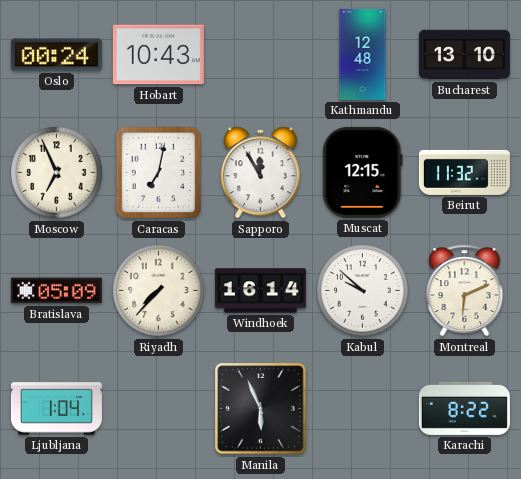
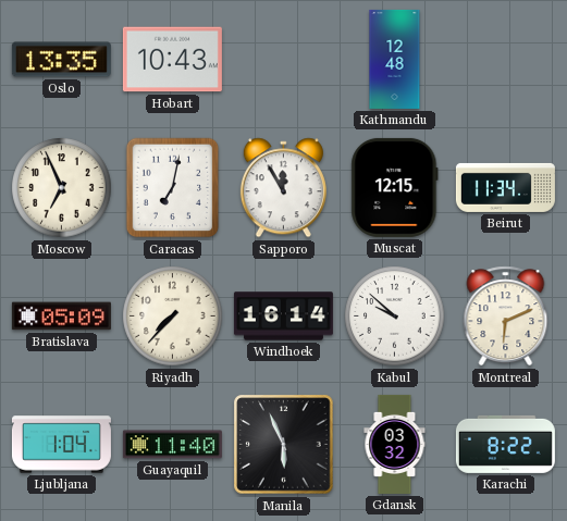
Oslo: 00:24 -> 13:35 (61, 60)
Bucharest: 13:10 -> none (464, 55)
Beirut: 11:32 -> 11:34 (505, 187)
Guayaquil: none -> 11:40 (172, 445)
Gdansk: none -> 03:32 (395, 444)
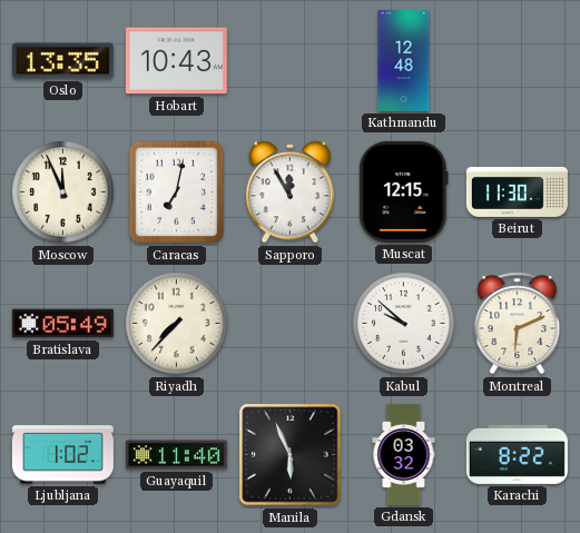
Moscow: 6:56 -> 11:56 (63, 193)
Beirut: 11:34 -> 11:30 (517, 191)
Bratislava: 05:09 -> 05:49 (62, 324)
Windhoek: 16:14 -> none (283, 317)
Ljubljana: 1:04 -> 1:02 (62, 455)
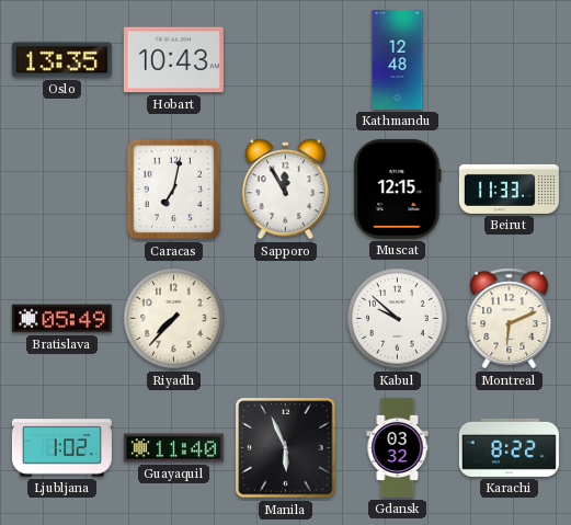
Moscow: 11:56 -> none (63, 193)
Beirut: 11:30 -> 11:33 (509, 189)
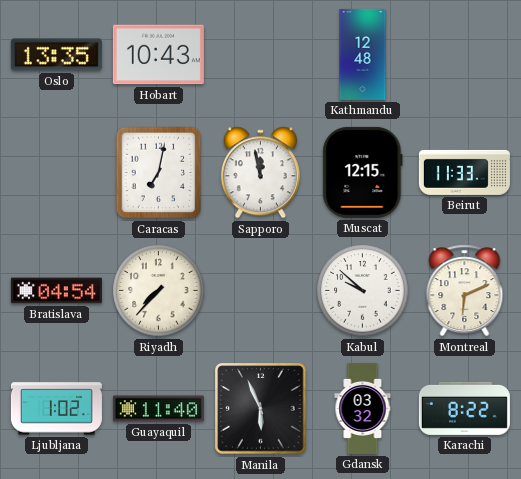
Sapporo: 11:55 -> 11:58 (260, 173)
Bratislava: 05:49 -> 04:54 (56, 291)
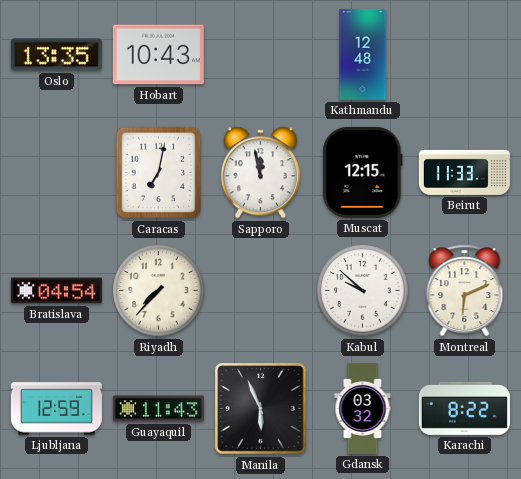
Ljubljana: 1:02 -> 12:59 (56, 409)
Guayaquil: 11:40 -> 11:43 (158, 409)
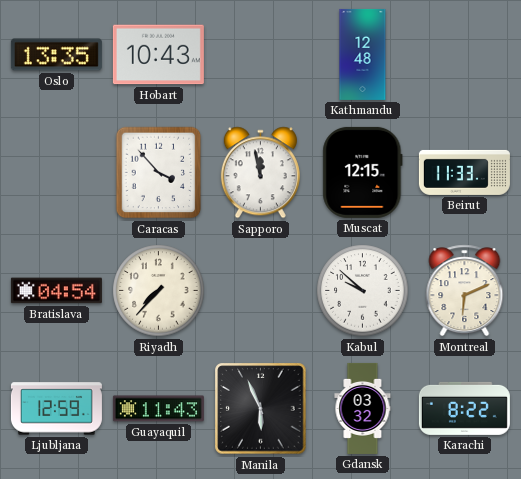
Caracas: 7:02 -> 3:53 (159, 173)
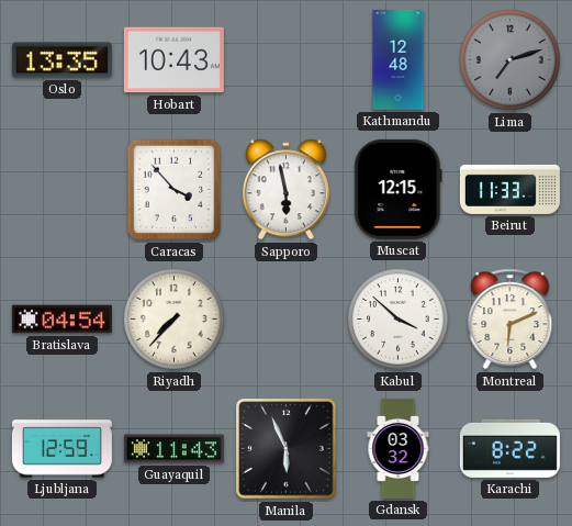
Lima: none -> 7:12 (511, 60)
Sapporo: 11:58 -> 5:58 (285, 190)
Kabul: 9:52 -> 3:52 (399, 320)
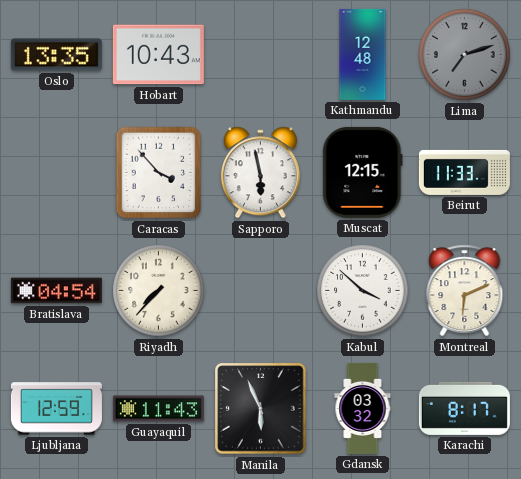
Karachi: 8:22 -> 8:17 (464, 408)
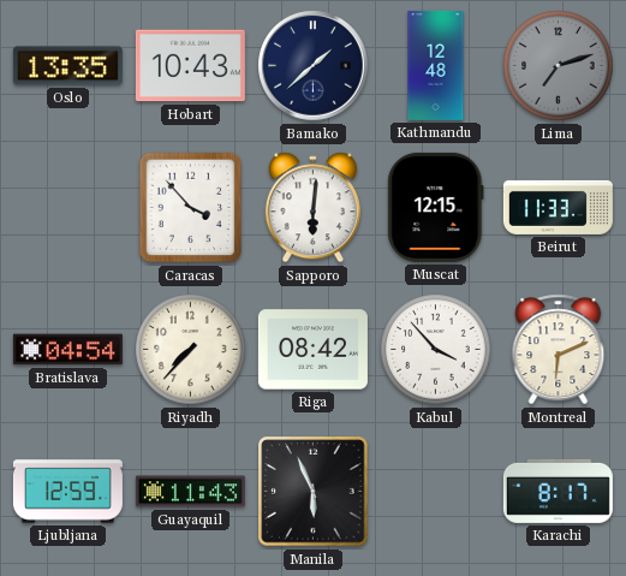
Bamako: none -> 1:38 (314, 66)
Sapporo: 5:58 -> 6:01 (312, 208)
Riga: none -> 08:42 (312, 350)
Kabul: 3:52 -> 3:53 (436, 350)
Gdansk: 03:32 -> none (363, 408)
